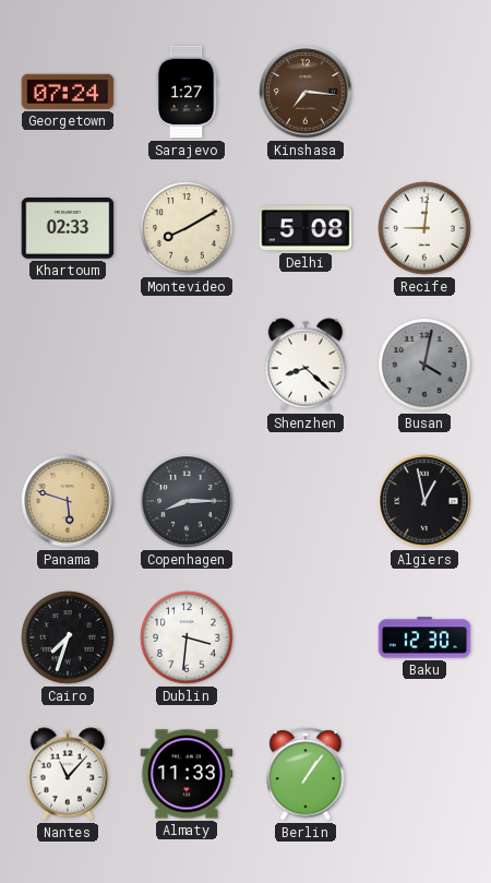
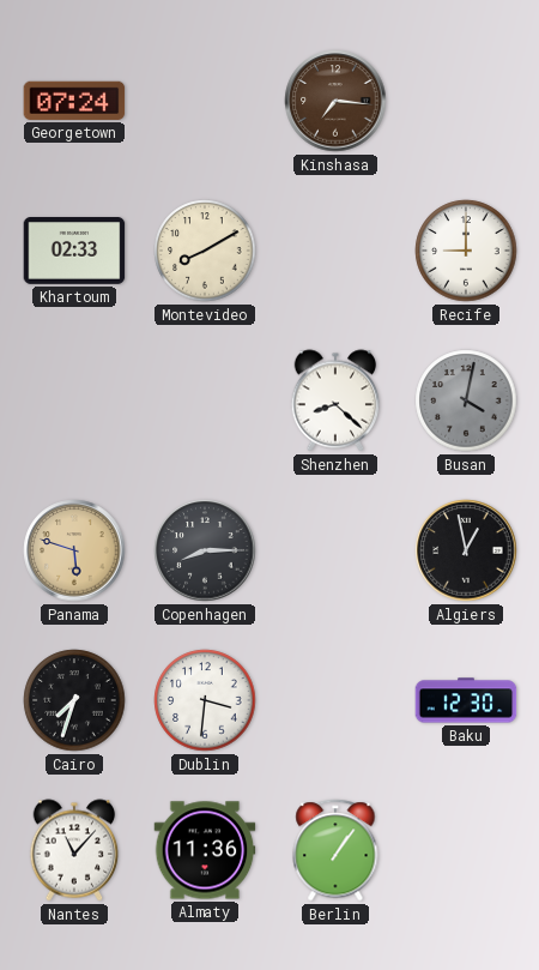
Sarajevo: 1:27 -> none (187, 92)
Delhi: 5:08 -> none (306, 228)
Recife: 9:01 -> 9:00 (466, 251)
Almaty: 11:33 -> 11:36 (205, 850)
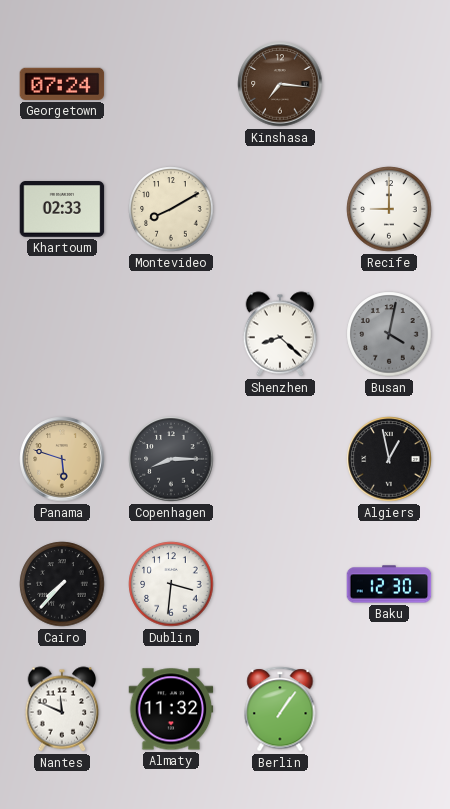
Cairo: 7:33 -> 7:37 (62, 584)
Nantes: 11:07 -> 11:49 (62, 709)
Almaty: 11:36 -> 11:32 (171, 709)
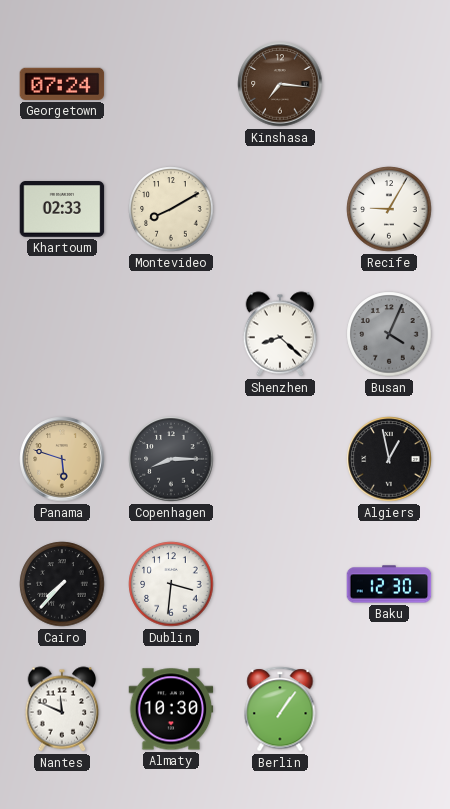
Recife: 9:00 -> 9:05 (389, 209)
Busan: 4:02 -> 4:04 (389, 334)
Almaty: 11:32 -> 10:30 (171, 709)
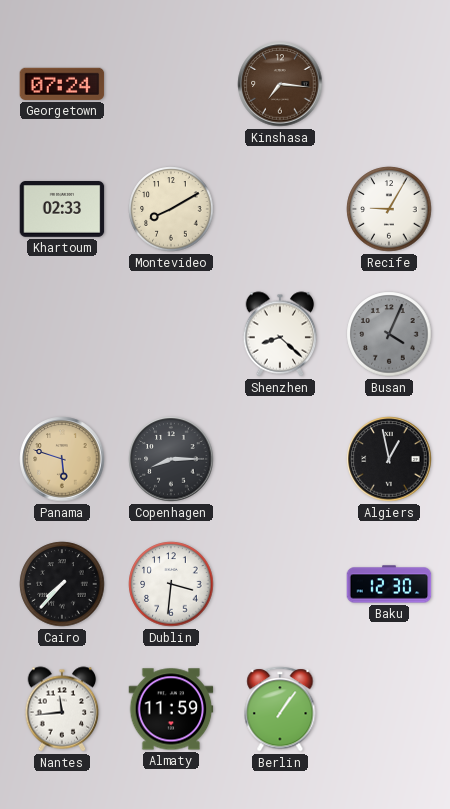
Nantes: 11:49 -> 11:44 (62, 709)
Almaty: 10:30 -> 11:59 (171, 709)
